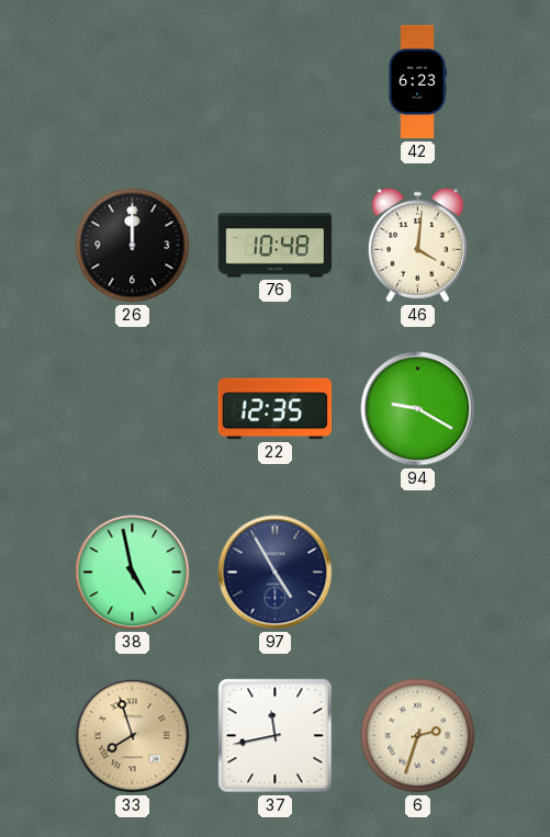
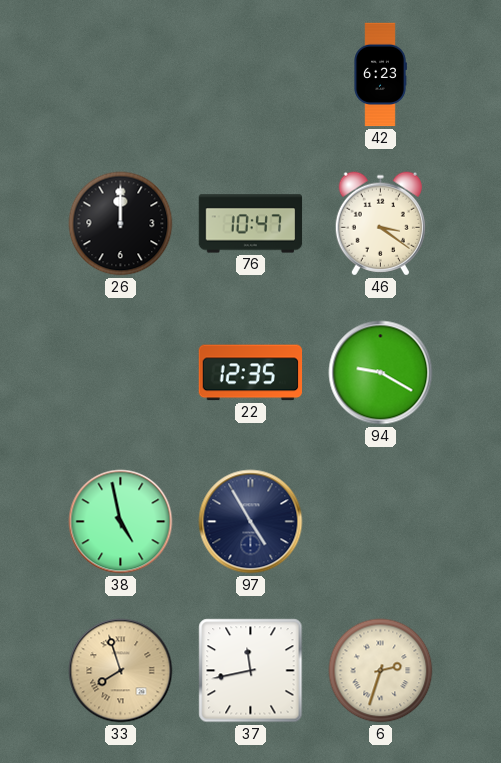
76: 10:48 -> 10:47 (251, 224)
46: 4:01 -> 3:21 (380, 224)
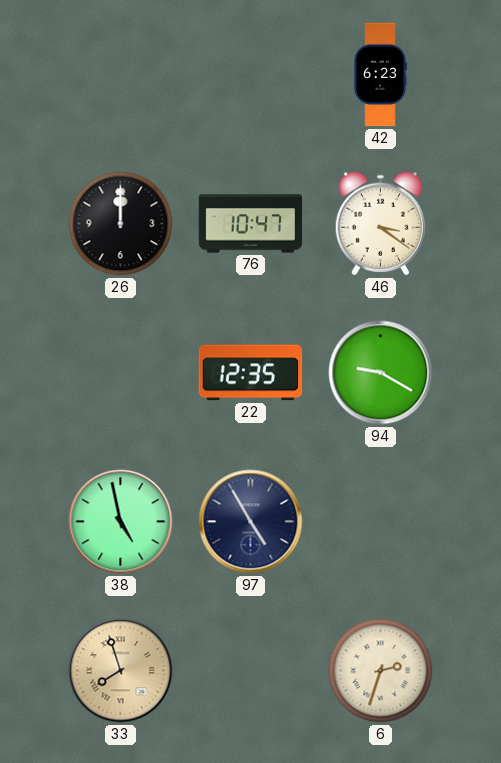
37: 11:43 -> none (251, 671)
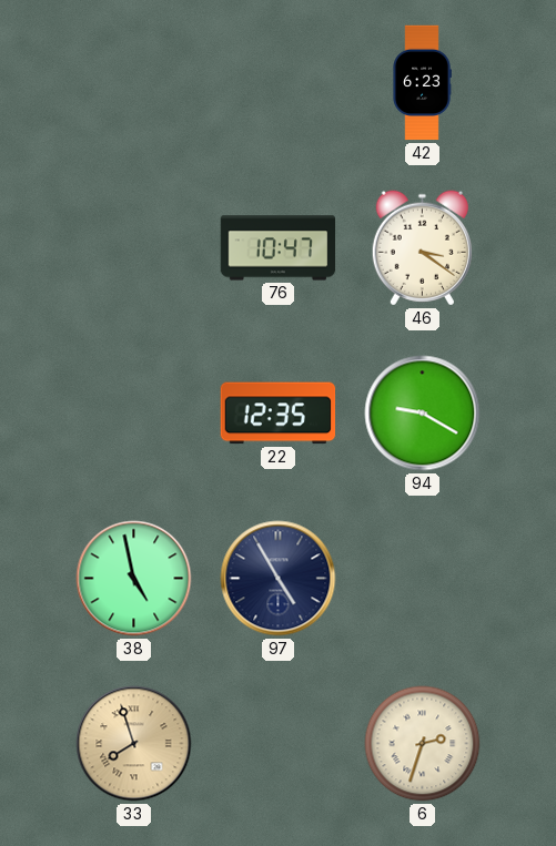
26: 12:00 -> none (121, 224)
